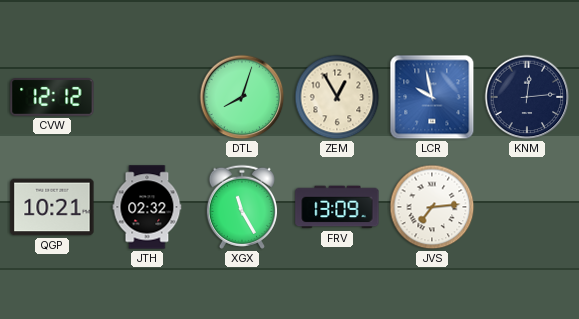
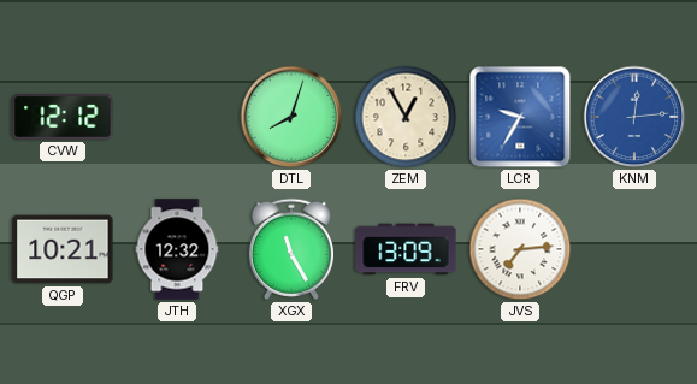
LCR: 9:58 -> 9:35 (520, 117)
KNM dial: navy -> blue (634, 117)
JTH: 02:32 -> 12:32 (177, 249)
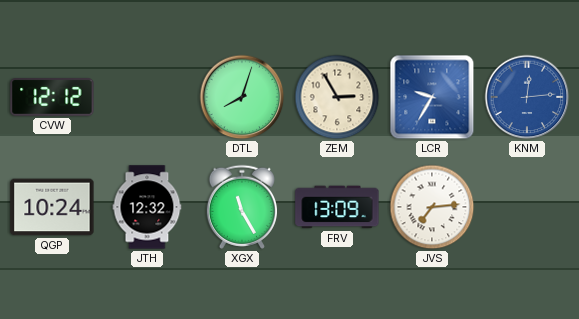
ZEM: 12:55 -> 2:55 (337, 97)
QGP: 10:21 -> 10:24 (52, 207)
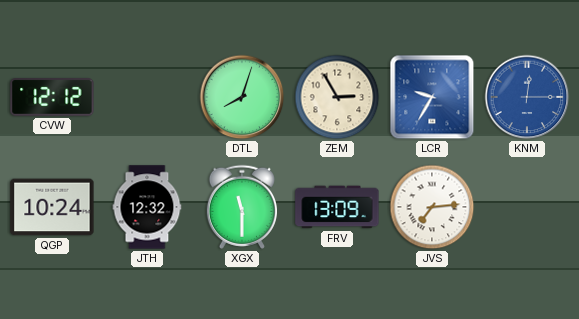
KNM: 12:14 -> 12:15 (527, 97)
XGX: 11:25 -> 11:30 (242, 207)
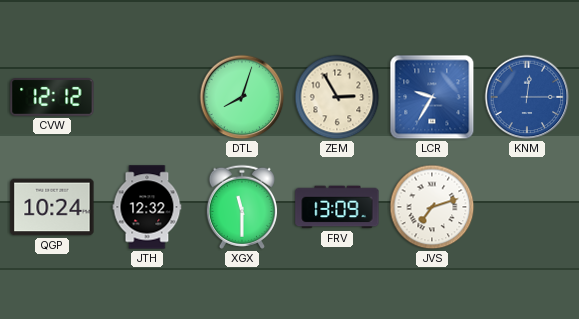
JVS: 7:14 -> 7:12 (432, 207)
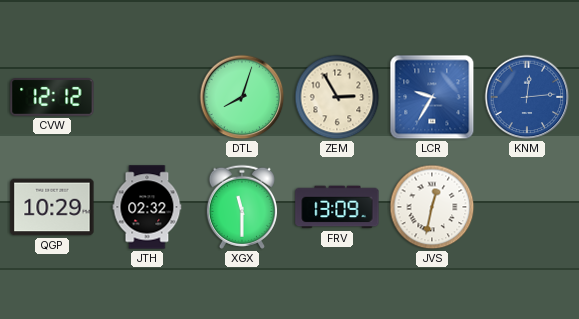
KNM: 12:15 -> 12:14 (527, 97)
QGP: 10:24 -> 10:29 (52, 207)
JTH: 12:32 -> 02:32 (147, 207)
JVS: 7:12 -> 12:32 (432, 207)
